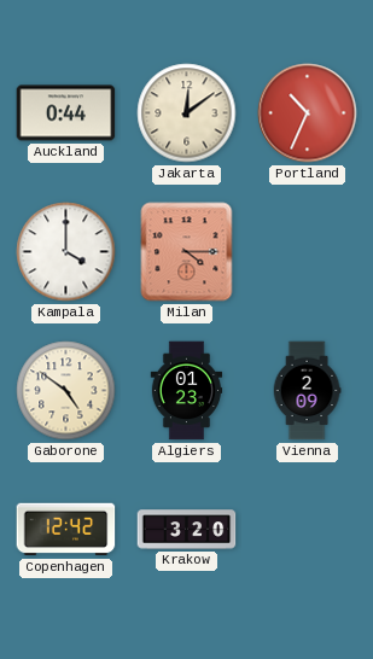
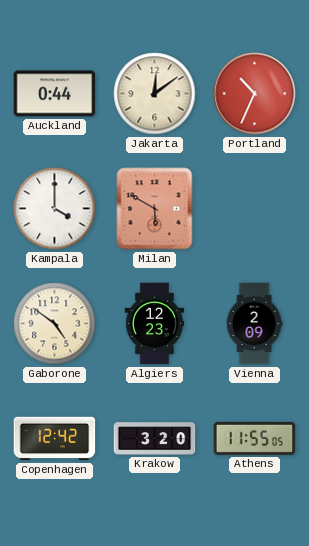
Milan: 4:15 -> 5:50 (155, 209)
Algiers: 01:23 -> 12:23 (155, 324)
Athens: none -> 11:55 (255, 438)
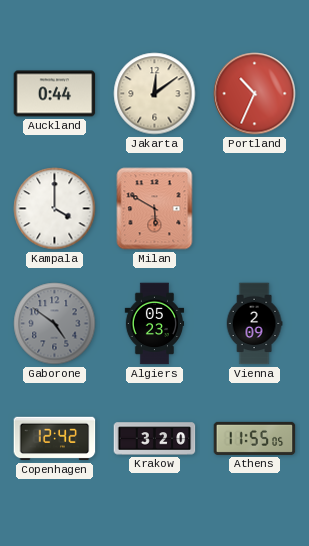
Gaborone dial: cream -> grey (55, 324)
Algiers: 12:23 -> 05:23 (155, 324)
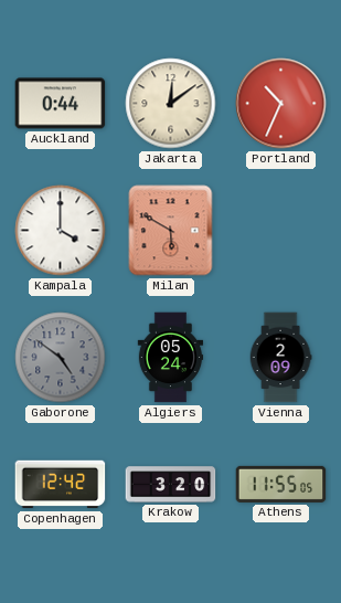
Algiers: 05:23 -> 05:24 (171, 358)
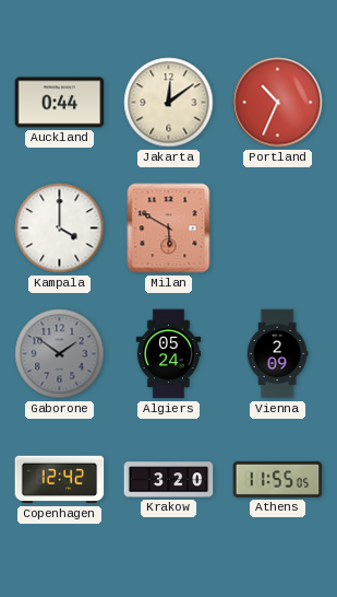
Gaborone: 4:51 -> 1:51 (60, 354)
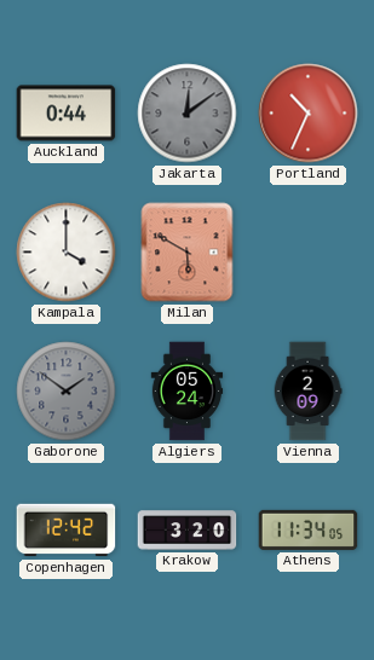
Jakarta dial: cream -> grey (188, 114)
Athens: 11:55 -> 11:34 (309, 529)
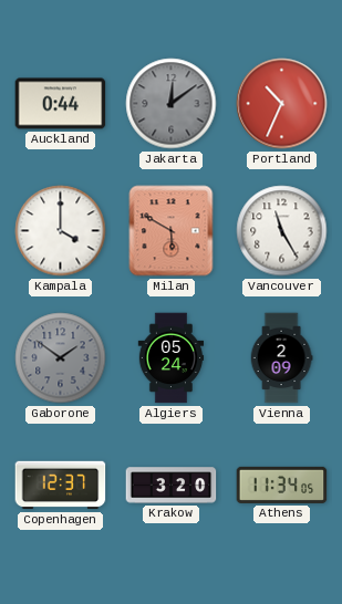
Vancouver: none -> 11:25 (282, 231)
Copenhagen: 12:42 -> 12:37 (61, 486)
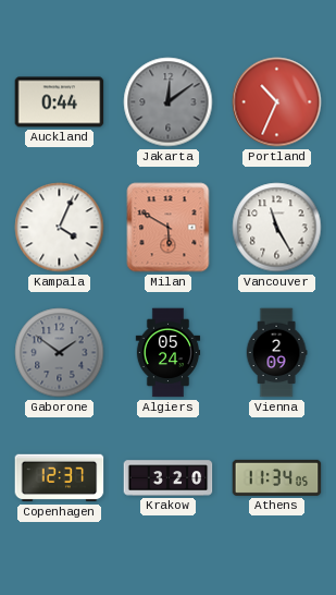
Kampala: 4:00 -> 4:04 (60, 228)
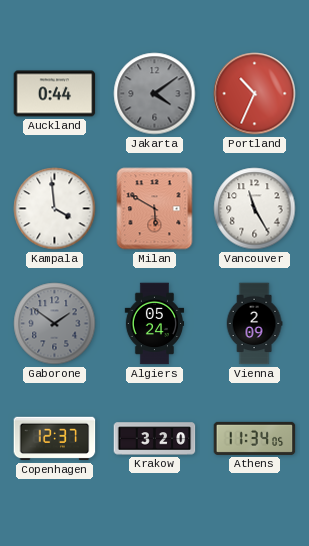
Jakarta: 12:09 -> 4:09 (155, 94)
Kampala: 4:04 -> 3:59 (55, 209)
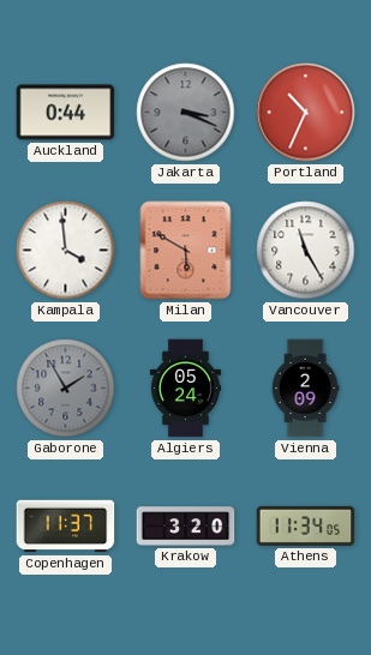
Jakarta: 4:09 -> 3:19 (186, 113)
Gaborone: 1:51 -> 1:55 (66, 389)
Copenhagen: 12:37 -> 11:37 (66, 527)
